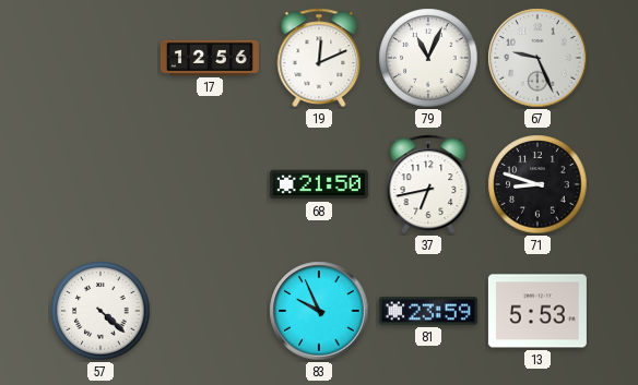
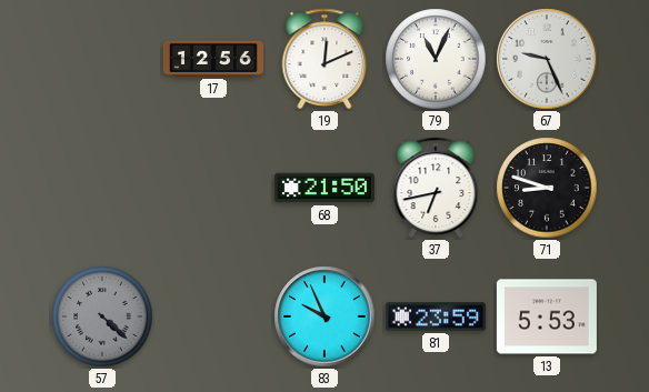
57 dial: white -> grey (102, 316)
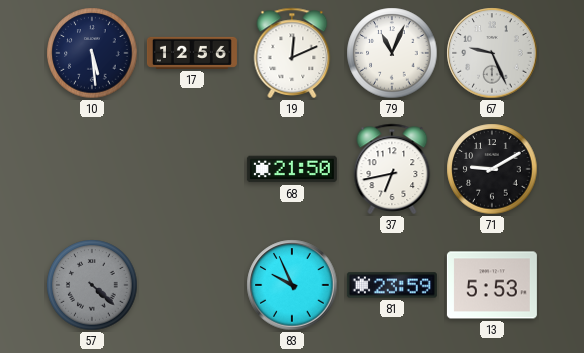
10: none -> 5:29 (92, 53)
71: 8:48 -> 9:10 (492, 169)
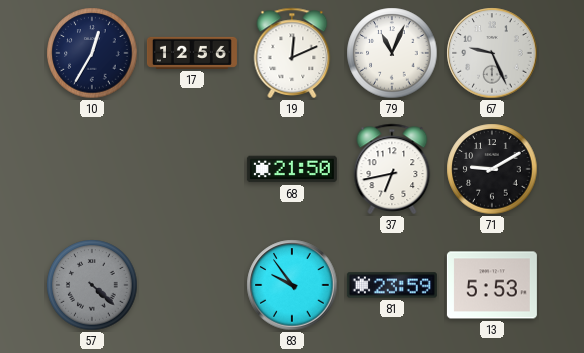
10: 5:29 -> 12:35 (92, 53)
83: 9:56 -> 9:54 (292, 285)
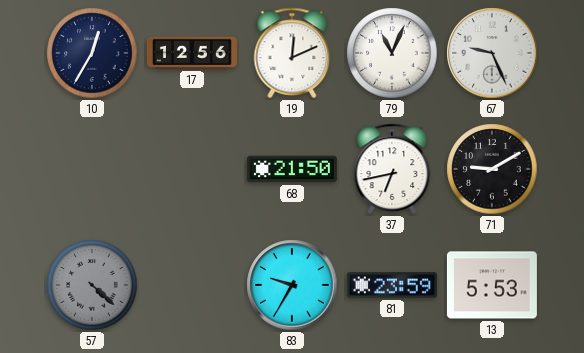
83: 9:54 -> 9:35 (292, 285)
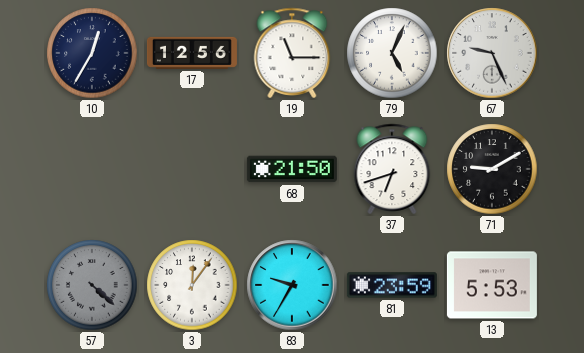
19: 12:11 -> 11:15 (292, 53)
79: 11:04 -> 5:04 (392, 53)
37: 6:43 -> 6:42 (392, 169)
3: none -> 12:06 (192, 285)
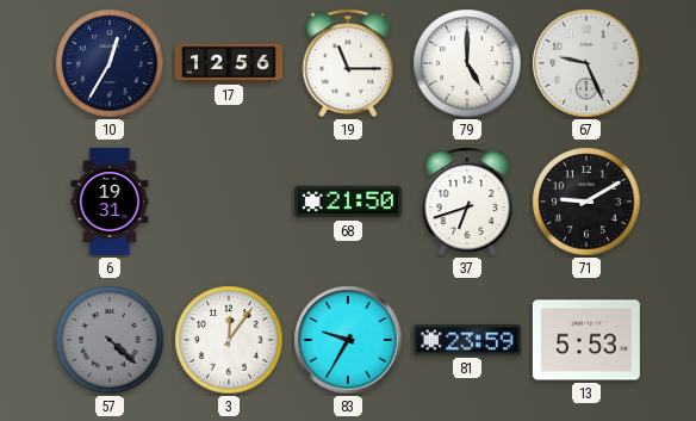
79: 5:04 -> 5:00 (467, 63)
6: none -> 19:31 (110, 202)
